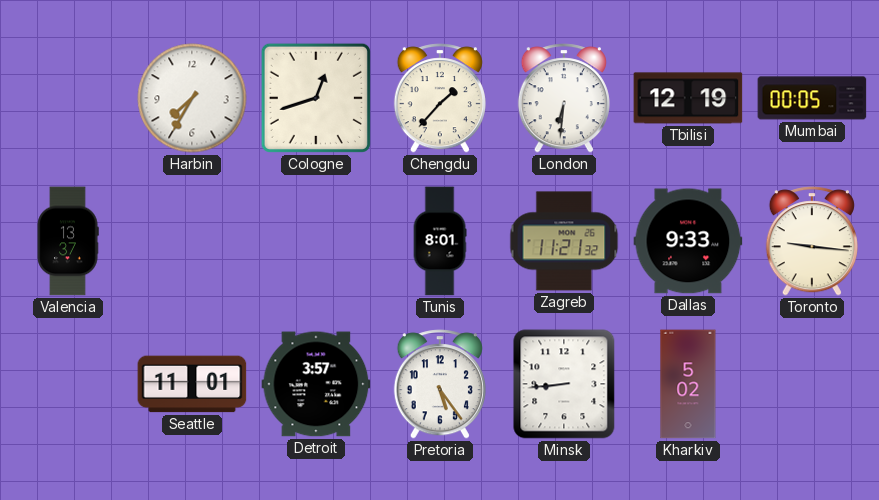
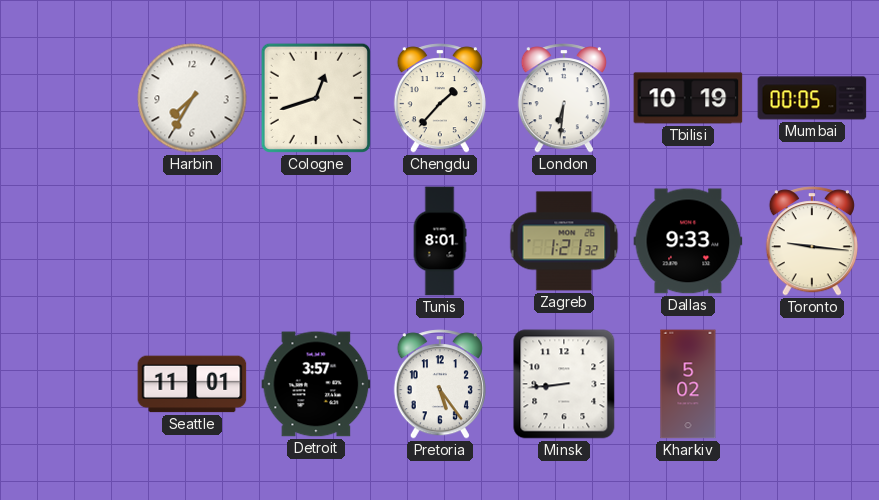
Tbilisi: 12:19 -> 10:19 (688, 98)
Valencia: 13:37 -> none (68, 241)
Zagreb: 11:21 -> 1:21 (564, 241)
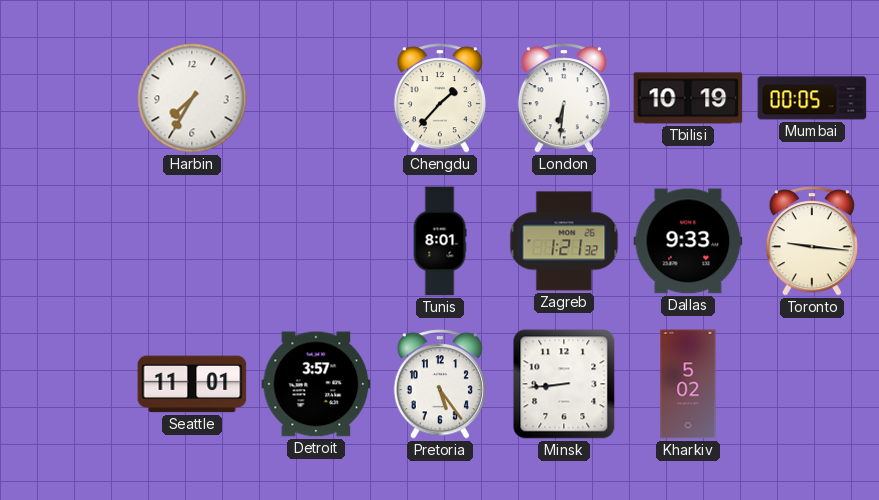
Cologne: 12:42 -> none (316, 98)
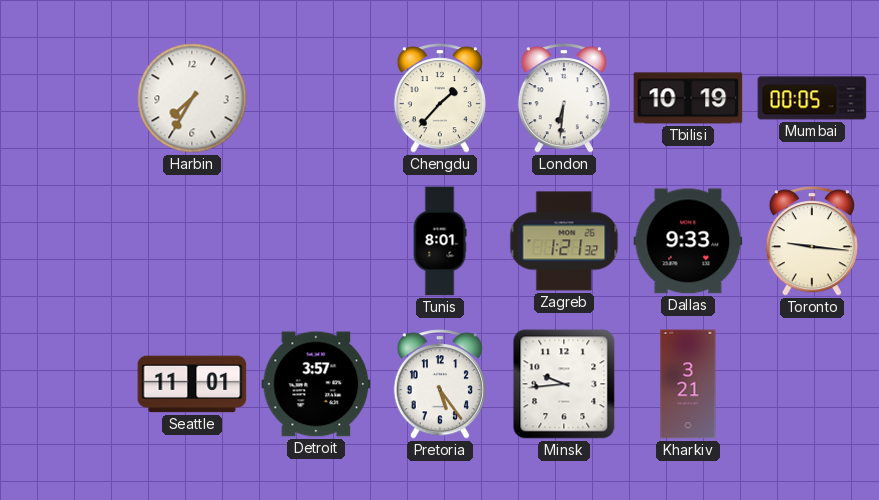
Minsk: 8:44 -> 9:44 (564, 384)
Kharkiv: 5:02 -> 3:21 (688, 384)
